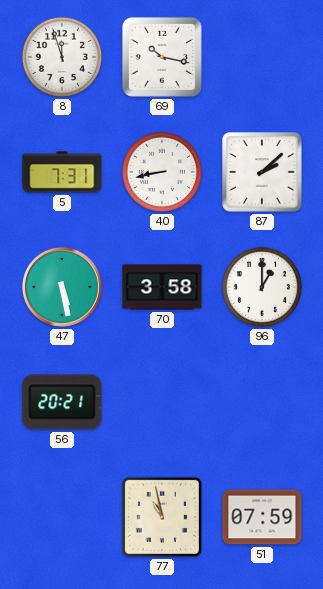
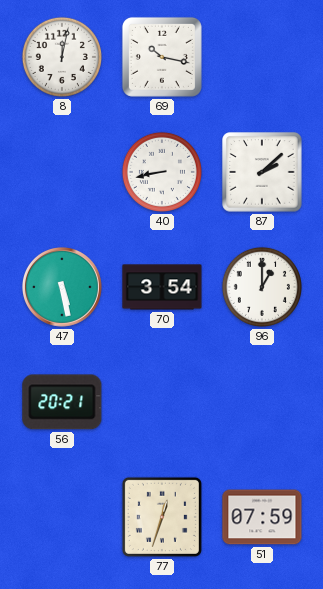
8: 11:57 -> 12:02 (62, 57)
5: 7:31 -> none (62, 172)
70: 3:58 -> 3:54 (162, 287)
77: 10:58 -> 12:33 (162, 517)
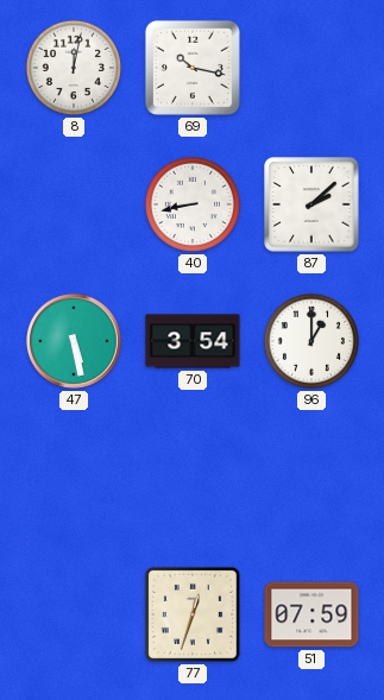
56: 20:21 -> none (62, 402)
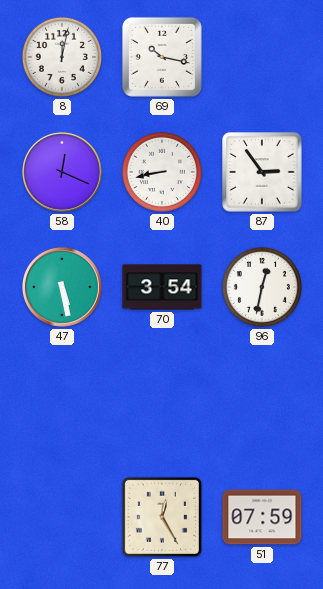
58: none -> 12:19 (62, 172)
87: 2:08 -> 2:54 (262, 172)
96: 1:00 -> 12:32 (262, 287)
77: 12:33 -> 12:25 (162, 517)
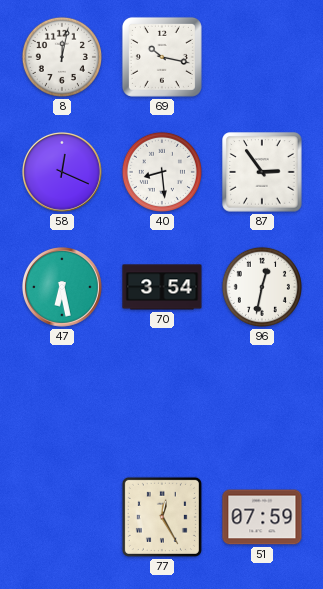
40: 8:43 -> 8:29 (162, 172)
47: 5:28 -> 6:28 (62, 287)
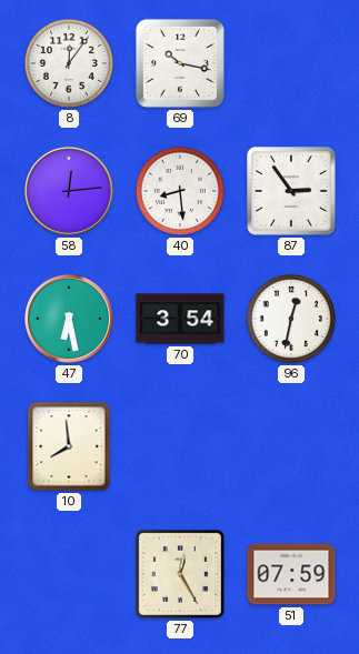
8: 12:02 -> 12:06 (69, 63)
58: 12:19 -> 12:14 (69, 191)
10: none -> 7:59 (69, 446)
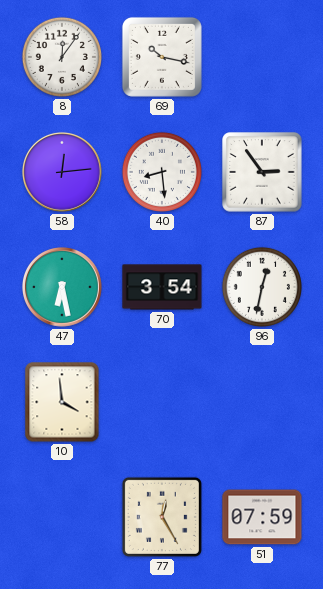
10: 7:59 -> 3:59 (62, 402)
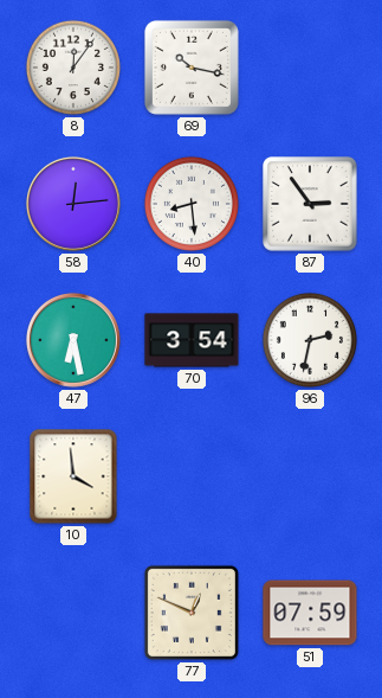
96: 12:32 -> 2:32 (310, 340)
77: 12:25 -> 12:49 (192, 613)
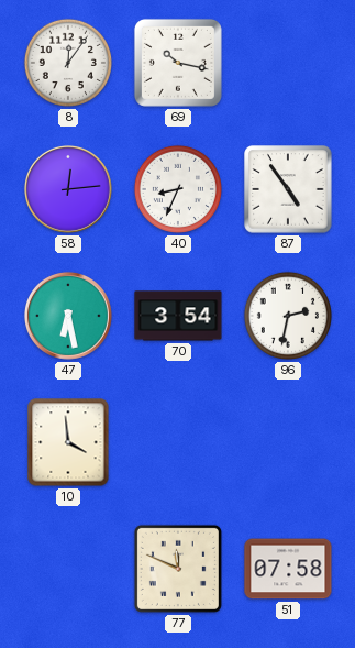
40: 8:29 -> 8:34 (178, 189)
87: 2:54 -> 4:54 (288, 189)
77: 12:49 -> 11:49 (178, 569)
51: 07:59 -> 07:58 (288, 569)
